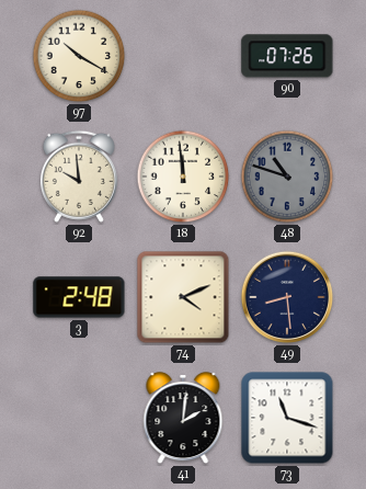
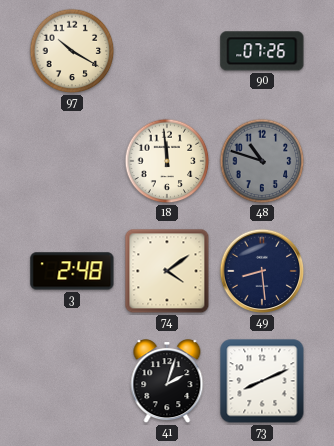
92: 9:59 -> none (79, 177)
74: 4:11 -> 4:09 (167, 271)
41: 2:01 -> 2:03 (167, 382)
73: 11:18 -> 8:11 (262, 381)
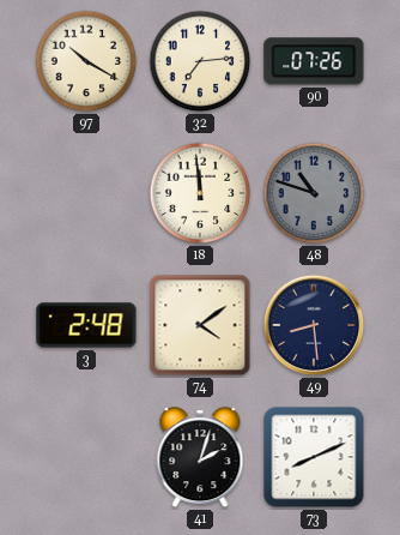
32: none -> 7:14 (200, 61)
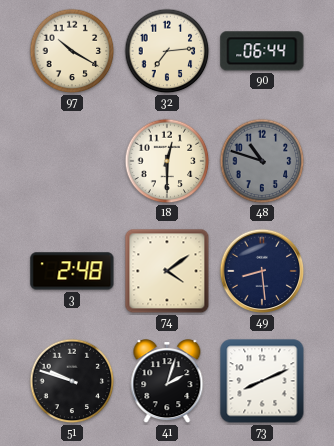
90: 07:26 -> 06:44 (262, 51)
18: 11:59 -> 12:30 (167, 161)
51: none -> 9:48 (72, 381)
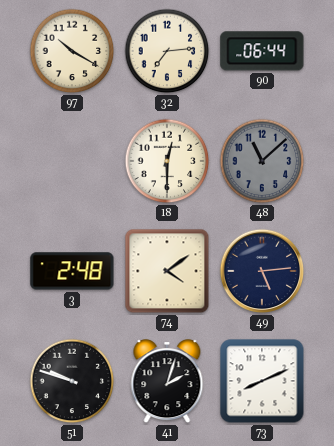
48: 10:48 -> 11:08 (262, 161)
49: 8:29 -> 5:14 (262, 271)
